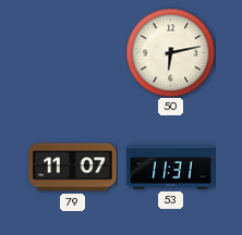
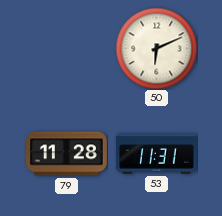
50: 6:13 -> 6:11 (156, 48)
79: 11:07 -> 11:28 (67, 154)
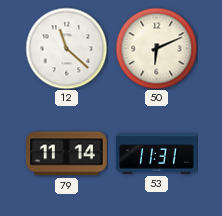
12: none -> 11:22 (66, 48)
79: 11:28 -> 11:14 (67, 154)
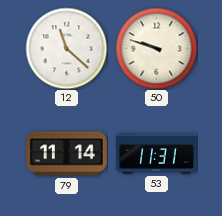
50: 6:11 -> 9:48 (156, 48)
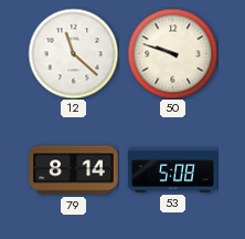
79: 11:14 -> 8:14 (74, 170)
53: 11:31 -> 5:08 (173, 170)
